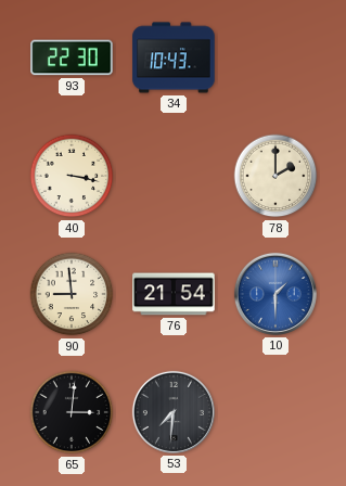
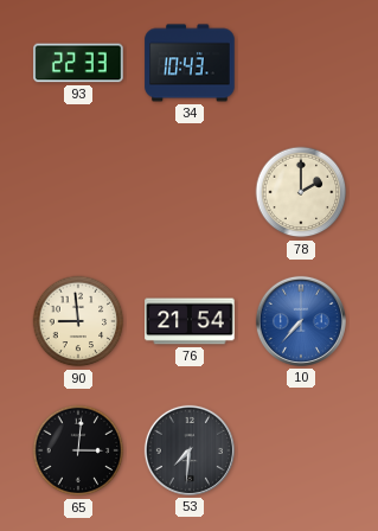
93: 22:30 -> 22:33 (78, 63)
40: 3:17 -> none (72, 176)
10: 1:30 -> 7:37 (301, 321)
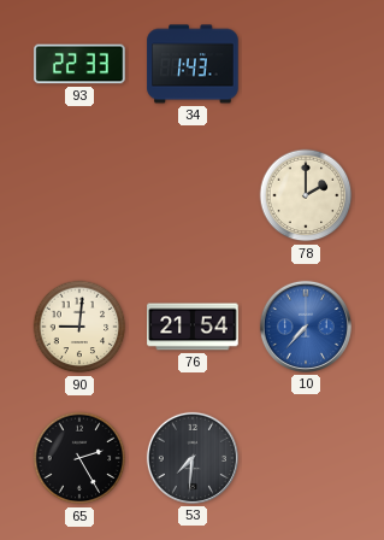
34: 10:43 -> 1:43 (193, 64)
90: 8:59 -> 9:01 (79, 327)
65: 3:01 -> 2:25 (79, 458)
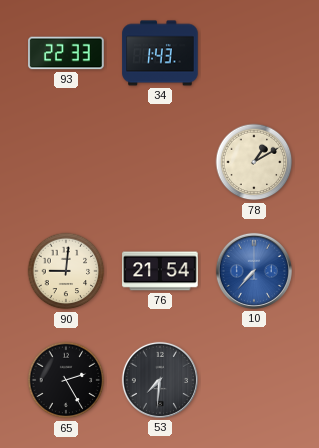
78: 2:00 -> 1:10 (254, 162)
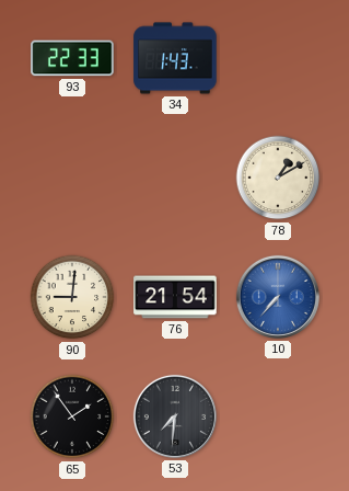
65: 2:25 -> 1:54 (72, 416)
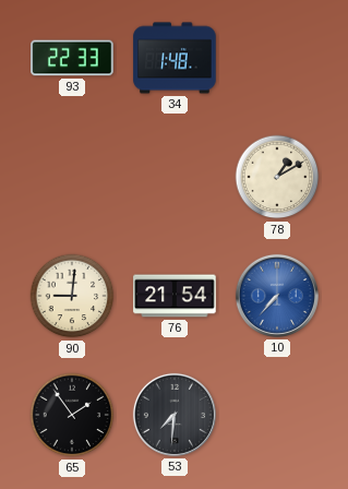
34: 1:43 -> 1:48 (175, 58)
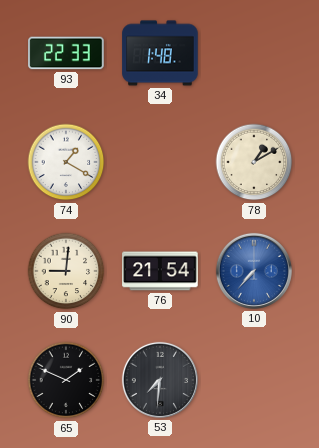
74: none -> 1:20 (66, 162)
65: 1:54 -> 1:49 (66, 380)
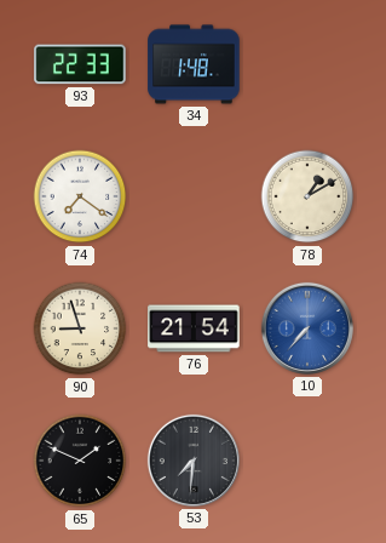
74: 1:20 -> 7:21 (80, 196)
90: 9:01 -> 8:57 (80, 328)
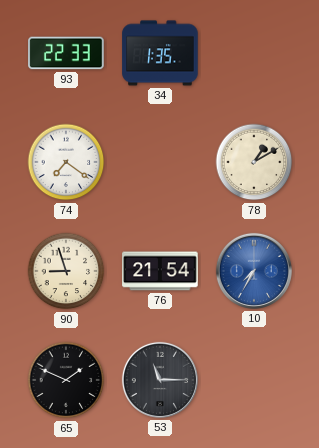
34: 1:48 -> 1:35 (160, 53)
10: 7:37 -> 7:35 (254, 271)
53: 7:31 -> 11:15 (160, 380)
